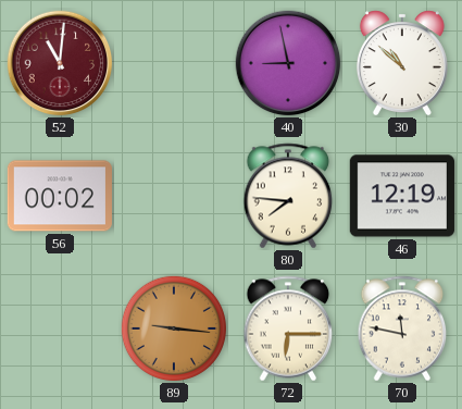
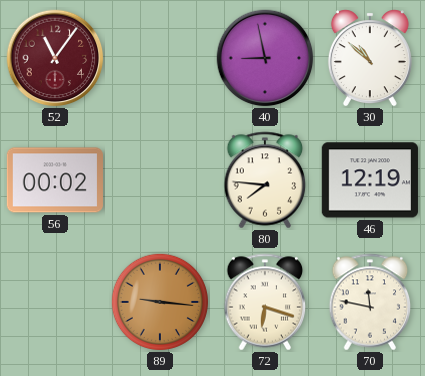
52: 11:01 -> 11:06 (55, 58)
72: 6:15 -> 6:18 (265, 302)
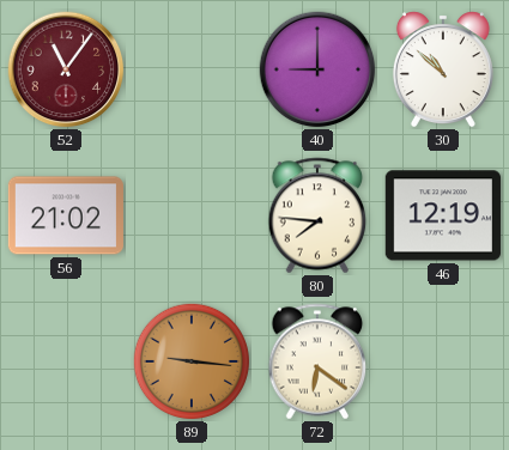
40: 8:58 -> 9:00 (317, 69)
56: 00:02 -> 21:02 (66, 215)
72: 6:18 -> 6:21 (317, 361)
70: 11:47 -> none (370, 302)
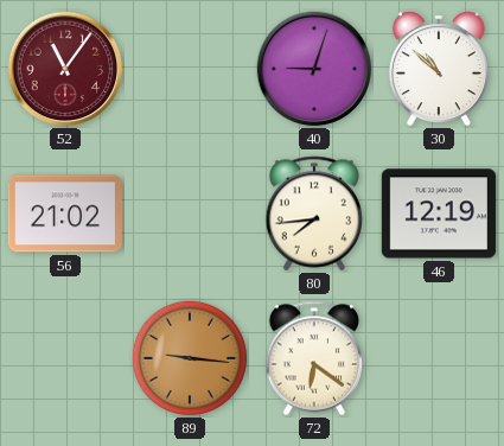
40: 9:00 -> 9:03 (314, 69)
80: 7:46 -> 7:44 (314, 214)
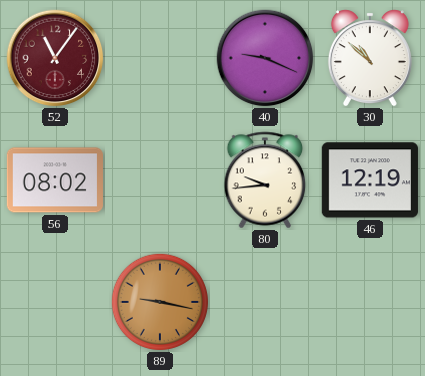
40: 9:03 -> 9:19 (265, 58)
56: 21:02 -> 08:02 (55, 180)
80: 7:44 -> 9:44 (265, 180)
89: 9:16 -> 9:17 (160, 302)
72: 6:21 -> none (314, 358)
